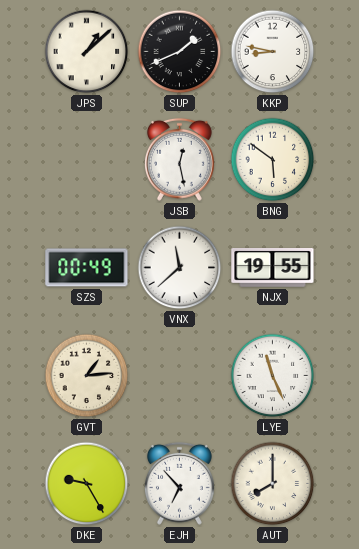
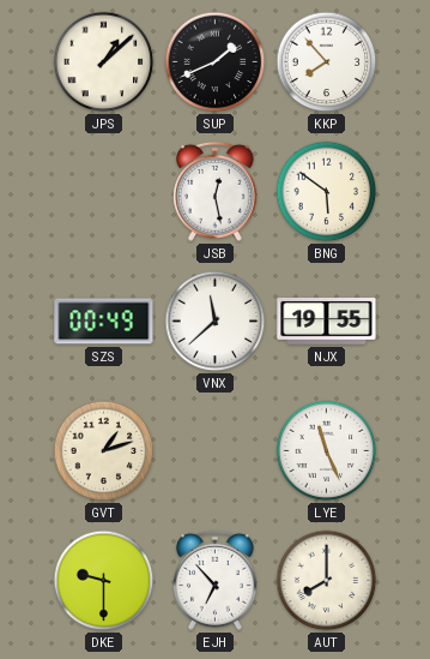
KKP: 8:47 -> 7:53 (327, 62)
GVT: 1:14 -> 1:12 (104, 451)
DKE: 9:25 -> 9:30 (104, 581)
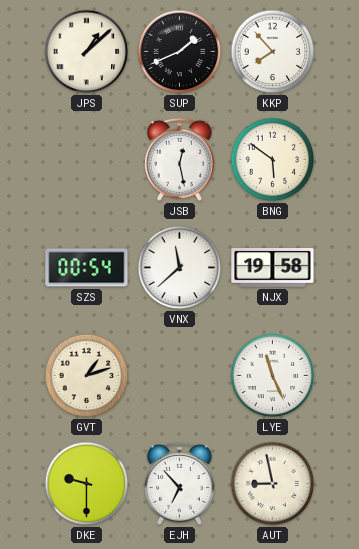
SZS: 00:49 -> 00:54 (87, 268)
NJX: 19:55 -> 19:58 (273, 268)
AUT: 8:00 -> 8:58 (273, 484)
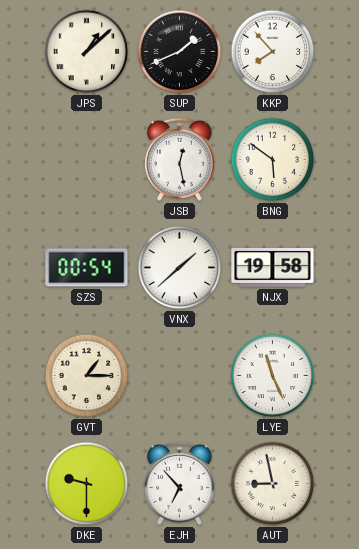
VNX: 11:38 -> 1:38 (180, 268)
GVT: 1:12 -> 1:15 (87, 376)
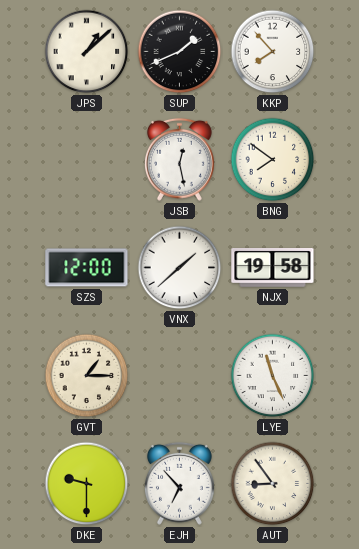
BNG: 5:51 -> 7:51 (273, 160)
SZS: 00:54 -> 12:00 (87, 268)
AUT: 8:58 -> 8:54 (273, 484)
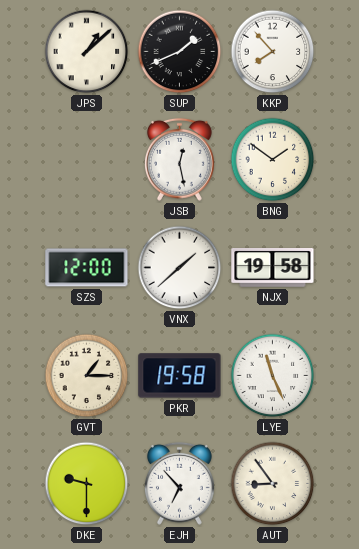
BNG: 7:51 -> 1:51 (273, 160)
PKR: none -> 19:58 (180, 376)
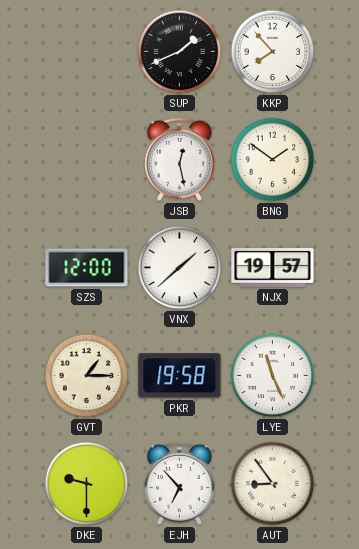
JPS: 1:08 -> none (87, 52)
NJX: 19:58 -> 19:57 (273, 268)
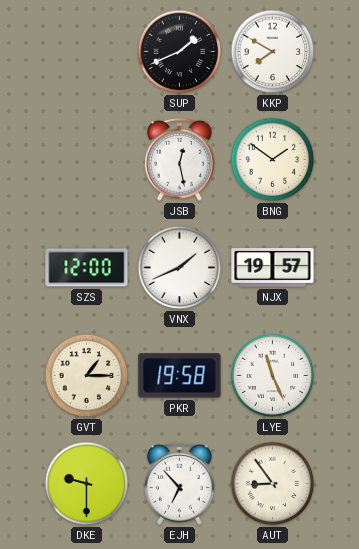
KKP: 7:53 -> 7:50 (273, 52)
VNX: 1:38 -> 1:41 (180, 268)
